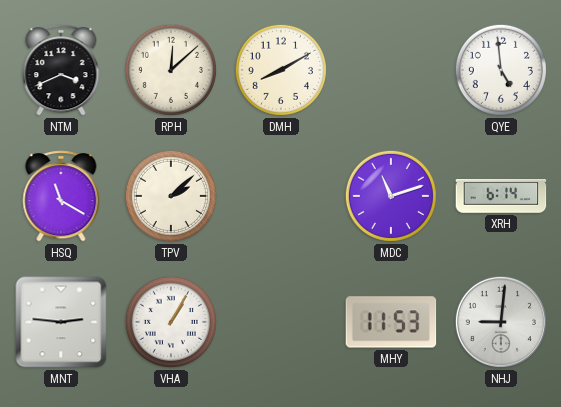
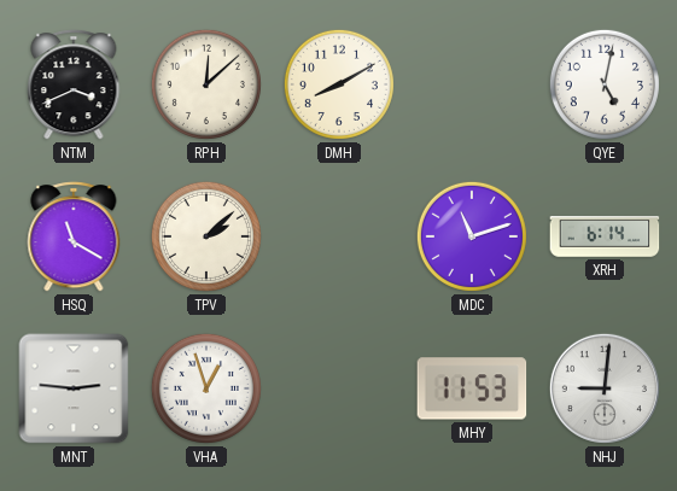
QYE: 4:59 -> 5:02 (605, 84)
VHA: 1:05 -> 12:57 (206, 388)
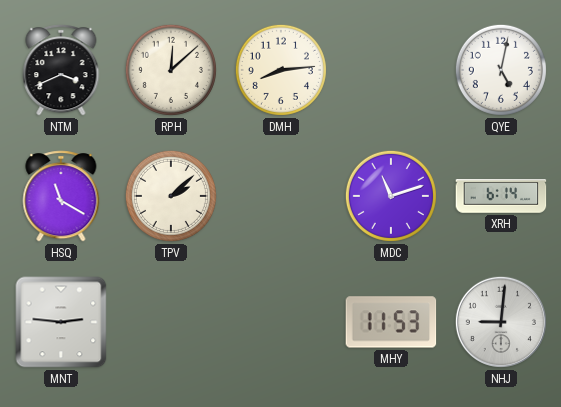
DMH: 8:10 -> 8:14 (281, 70)
VHA: 12:57 -> none (206, 388)
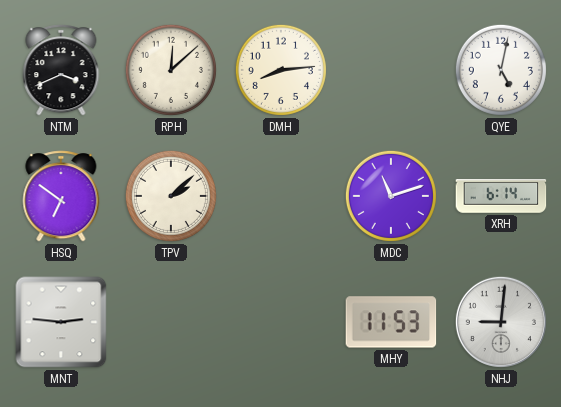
HSQ: 11:20 -> 6:51 (61, 196)
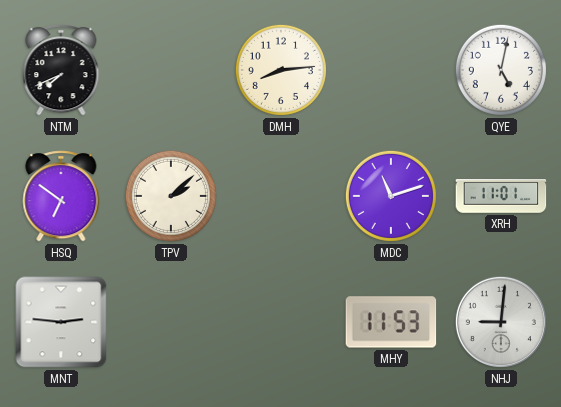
NTM: 3:41 -> 7:41 (61, 70)
RPH: 12:08 -> none (171, 70)
XRH: 6:14 -> 11:01 (501, 196)
